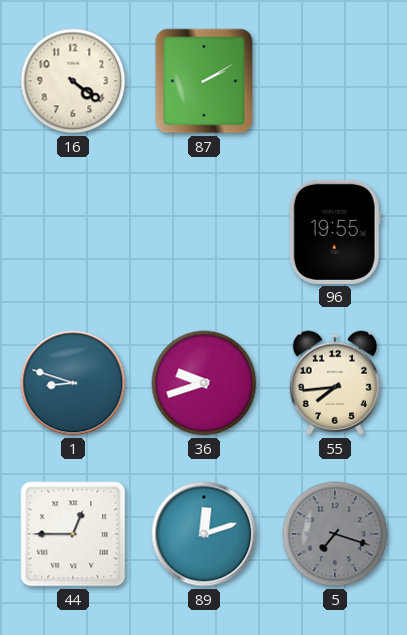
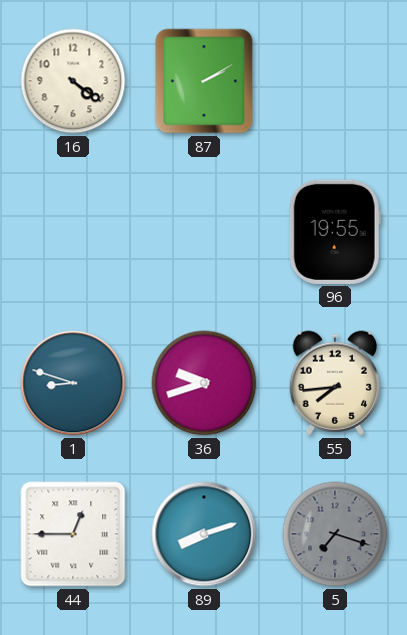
89: 12:12 -> 8:12 (204, 534)
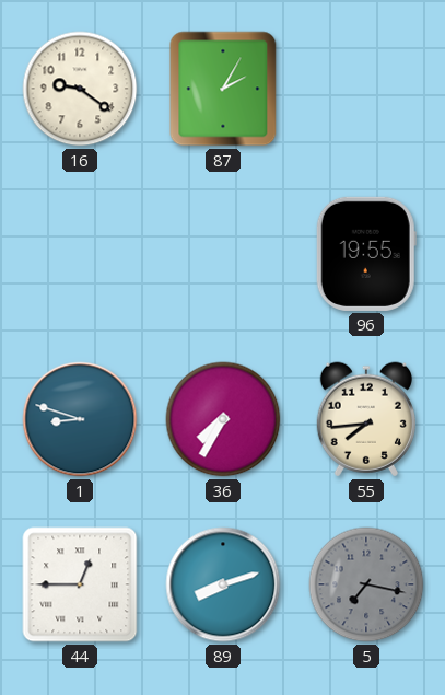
16: 4:21 -> 9:21 (80, 89)
87: 2:10 -> 2:05 (223, 89)
36: 9:42 -> 7:35 (223, 419)
5: 7:18 -> 7:17 (366, 584)
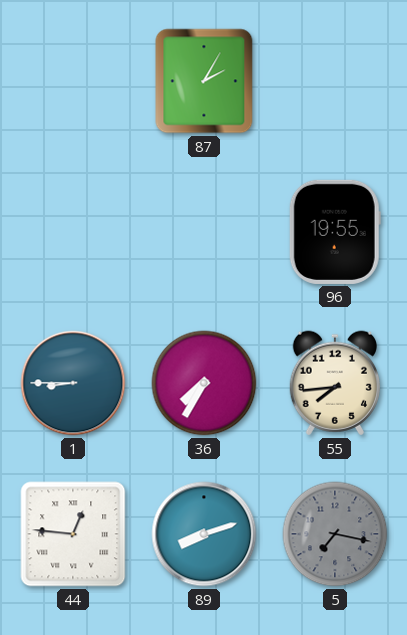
16: 9:21 -> none (80, 89)
1: 8:48 -> 8:45 (73, 383)
44: 12:45 -> 12:46 (73, 534)
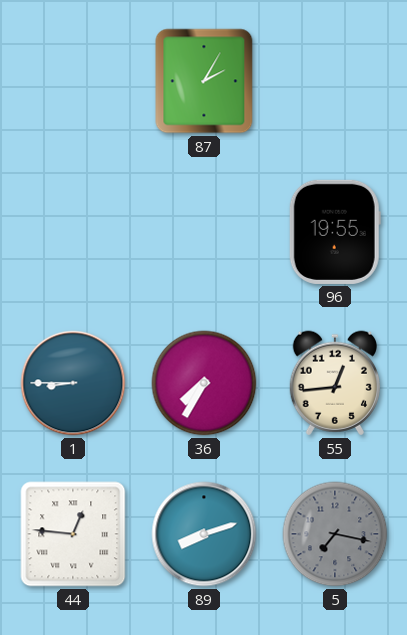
55: 7:44 -> 12:44 (335, 383)
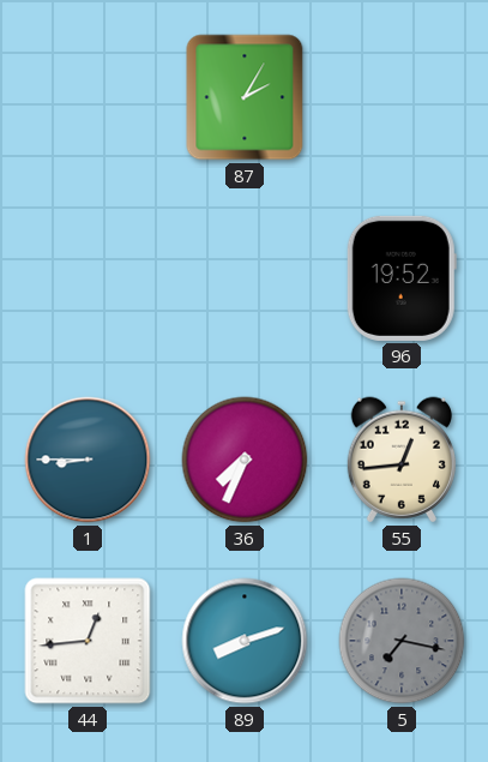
96: 19:55 -> 19:52 (402, 278)
36: 7:35 -> 7:34 (245, 460)
44: 12:46 -> 12:44 (88, 641)
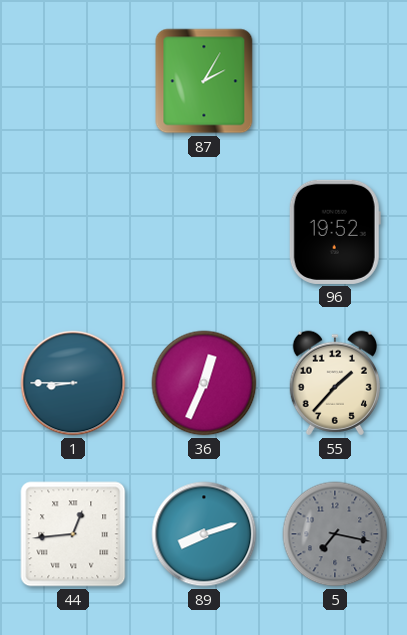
36: 7:34 -> 12:34 (204, 383)
55: 12:44 -> 1:37 (335, 383)
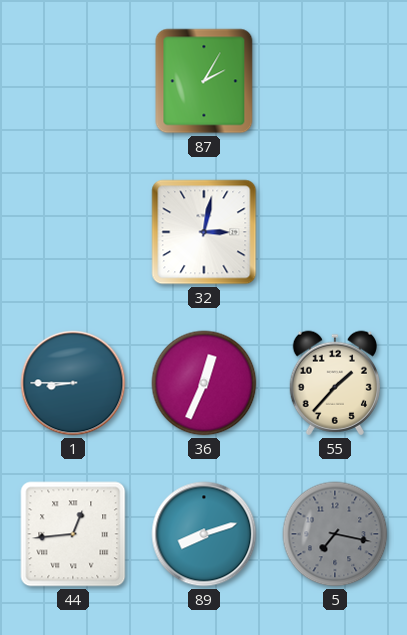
32: none -> 3:02 (204, 232)
96: 19:52 -> none (335, 232)
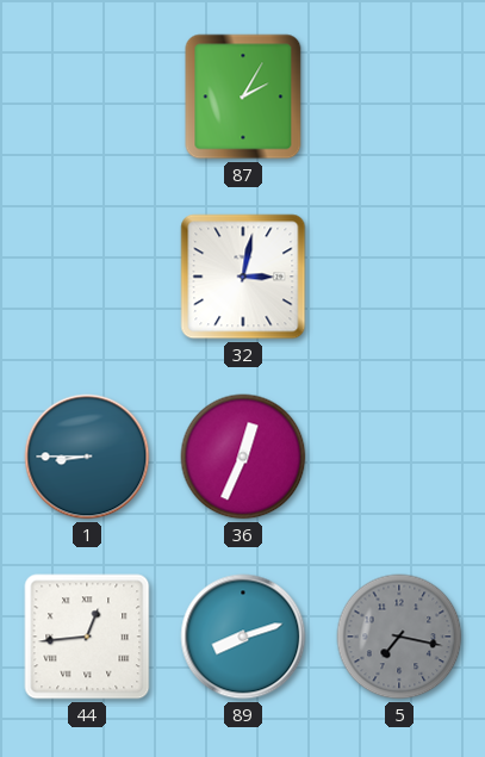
55: 1:37 -> none (335, 383)
